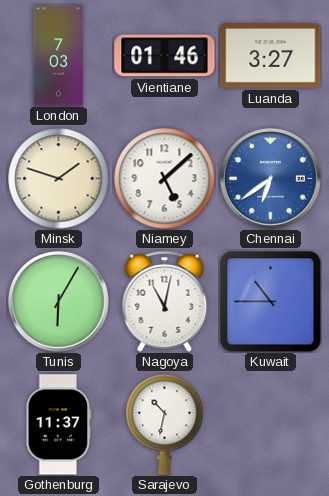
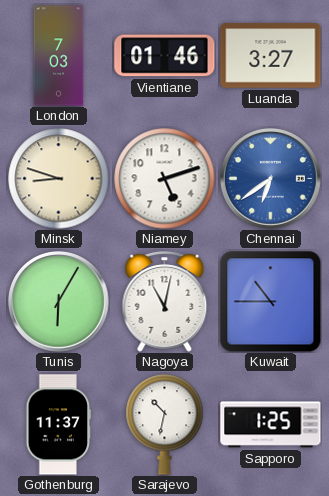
Minsk: 1:48 -> 8:48 (59, 179)
Niamey: 5:08 -> 5:12 (165, 179)
Sapporo: none -> 1:25 (271, 425)
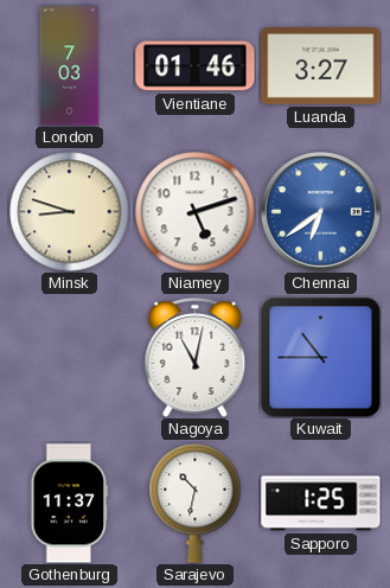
Tunis: 6:05 -> none (59, 302)
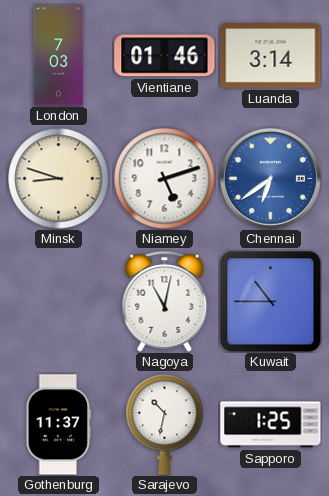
Luanda: 3:27 -> 3:14 (271, 56)
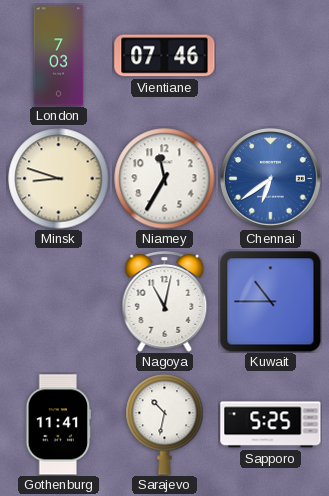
Vientiane: 01:46 -> 07:46 (165, 56)
Luanda: 3:14 -> none (271, 56)
Niamey: 5:12 -> 11:35 (165, 179)
Gothenburg: 11:37 -> 11:41 (59, 425)
Sapporo: 1:25 -> 5:25 (271, 425)
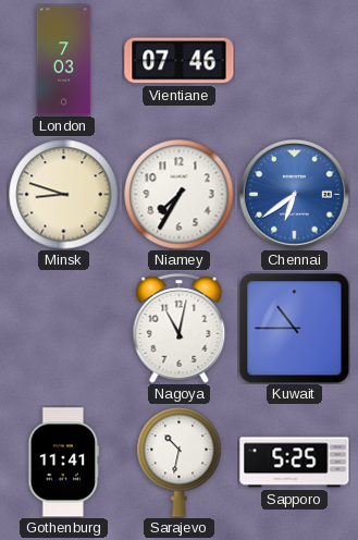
Niamey: 11:35 -> 7:35 (180, 195)
